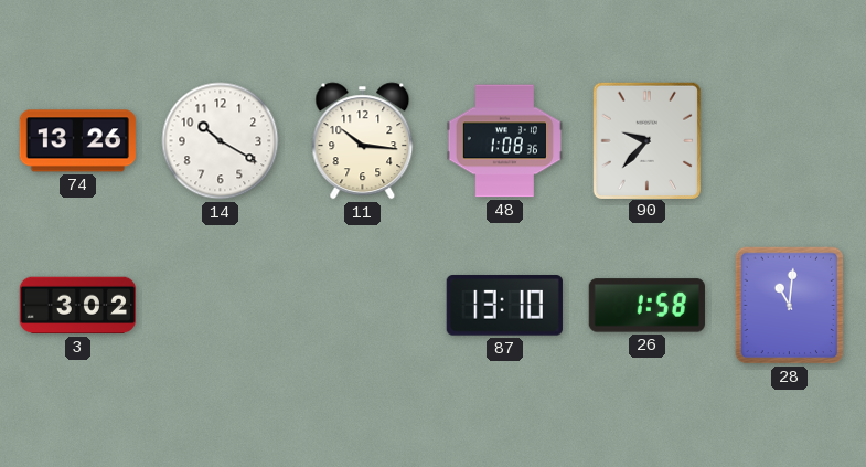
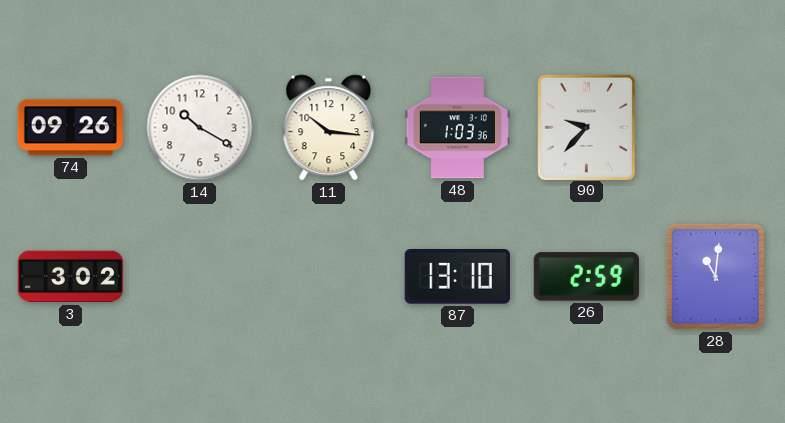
74: 13:26 -> 09:26 (70, 128)
48: 1:08 -> 1:03 (457, 128)
26: 1:58 -> 2:59 (586, 277)
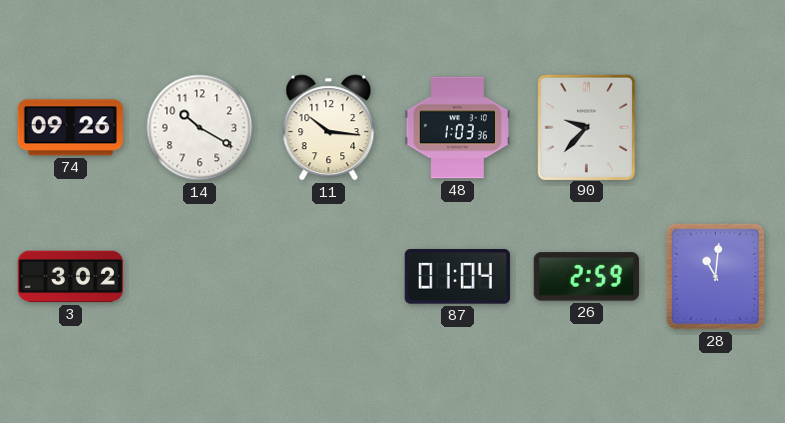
87: 13:10 -> 01:04 (457, 277)
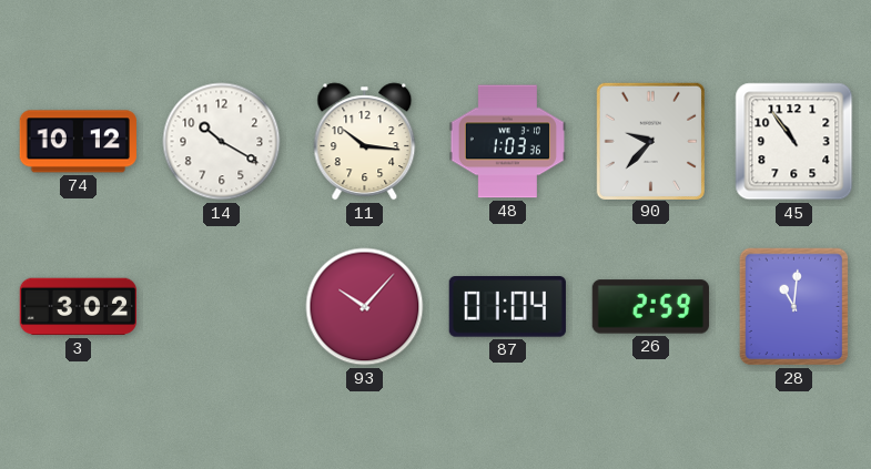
74: 09:26 -> 10:12 (78, 142)
45: none -> 10:54 (794, 142)
93: none -> 10:07 (365, 307)
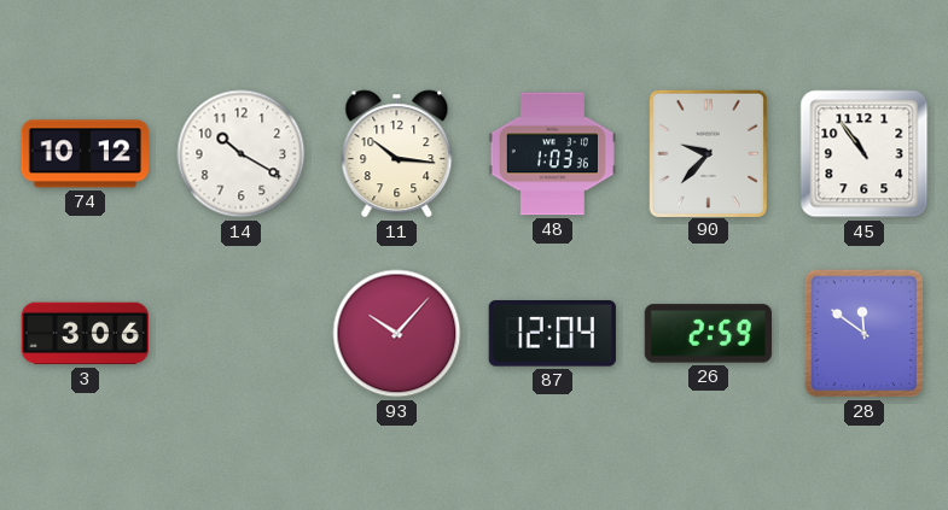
3: 3:02 -> 3:06 (85, 334)
87: 01:04 -> 12:04 (552, 334)
28: 11:01 -> 11:51 (865, 334)
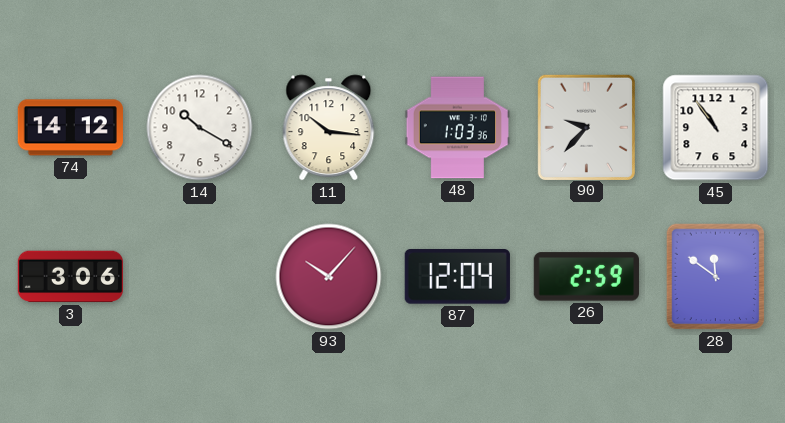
74: 10:12 -> 14:12 (70, 128)
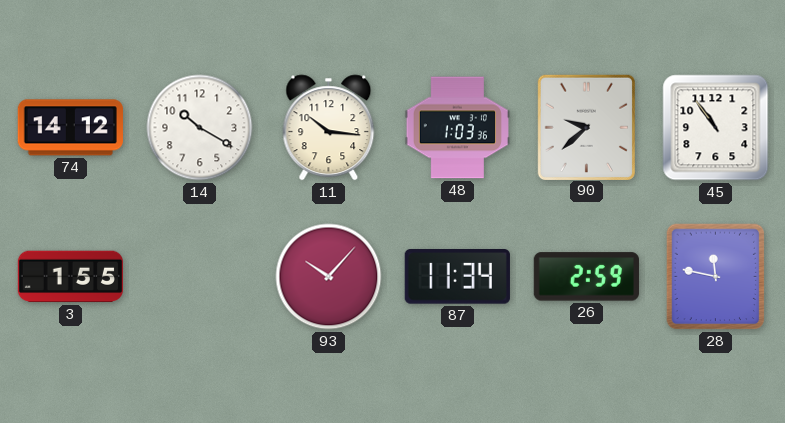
90: 9:37 -> 9:38 (586, 127)
3: 3:06 -> 1:55 (70, 277)
87: 12:04 -> 11:34 (457, 277)
28: 11:51 -> 11:47 (716, 277)
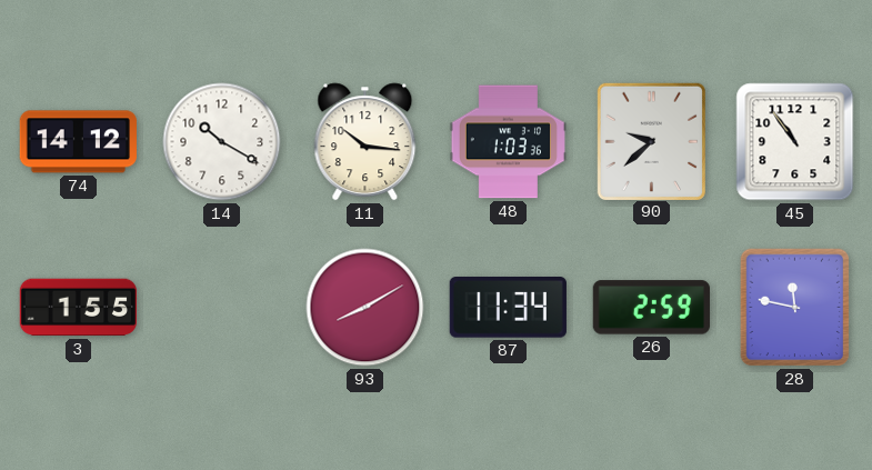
93: 10:07 -> 8:10 (365, 308)
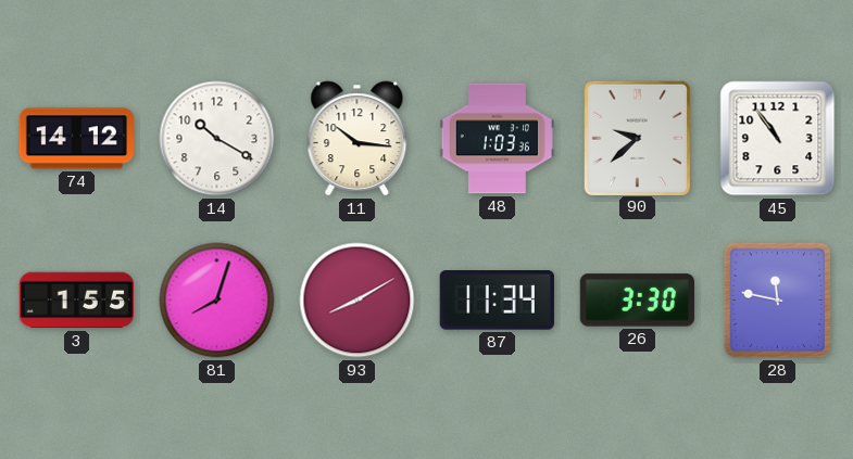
81: none -> 8:03 (217, 301)
26: 2:59 -> 3:30 (637, 301)
